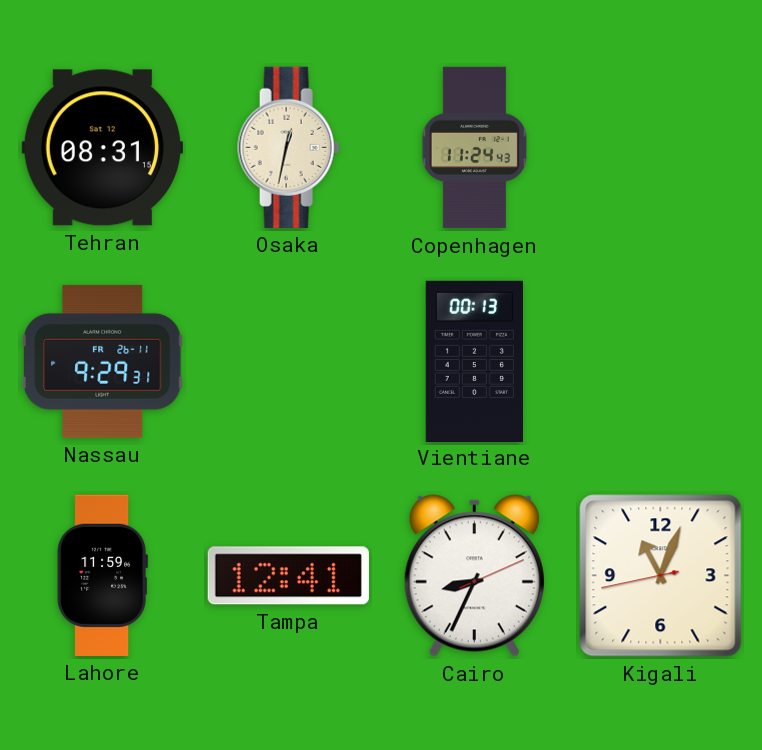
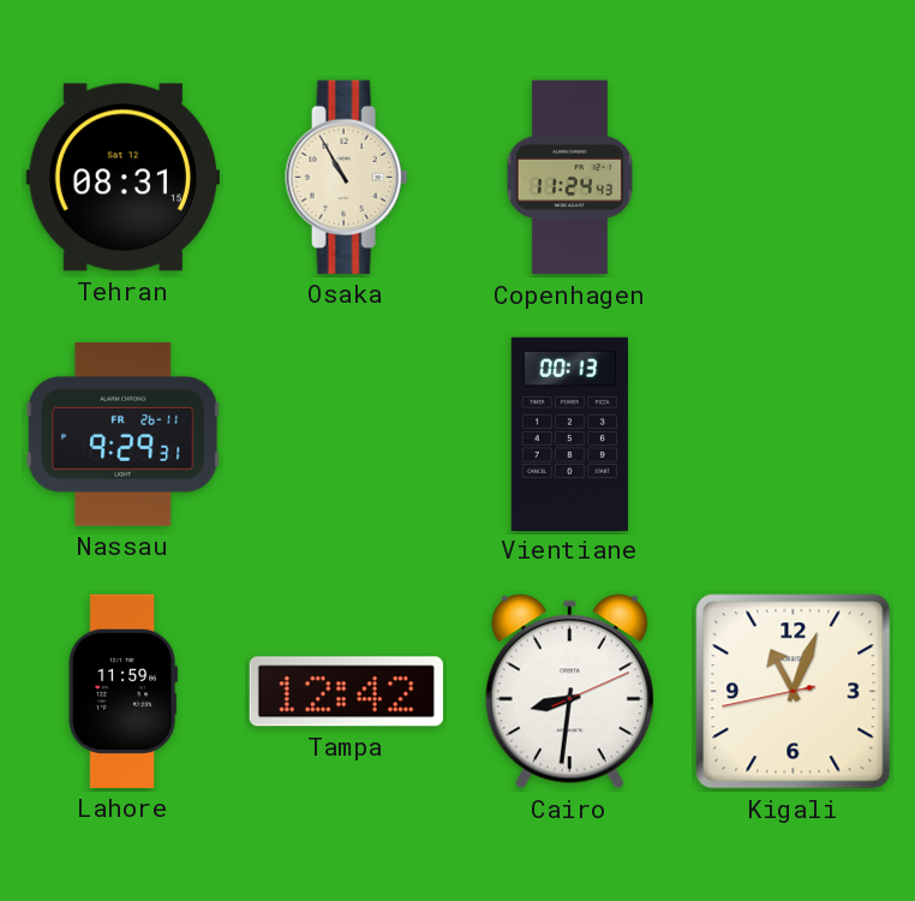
Osaka: 12:32 -> 10:55 (347, 177)
Tampa: 12:41 -> 12:42 (346, 692)
Cairo: 8:34 -> 8:31 (569, 692)
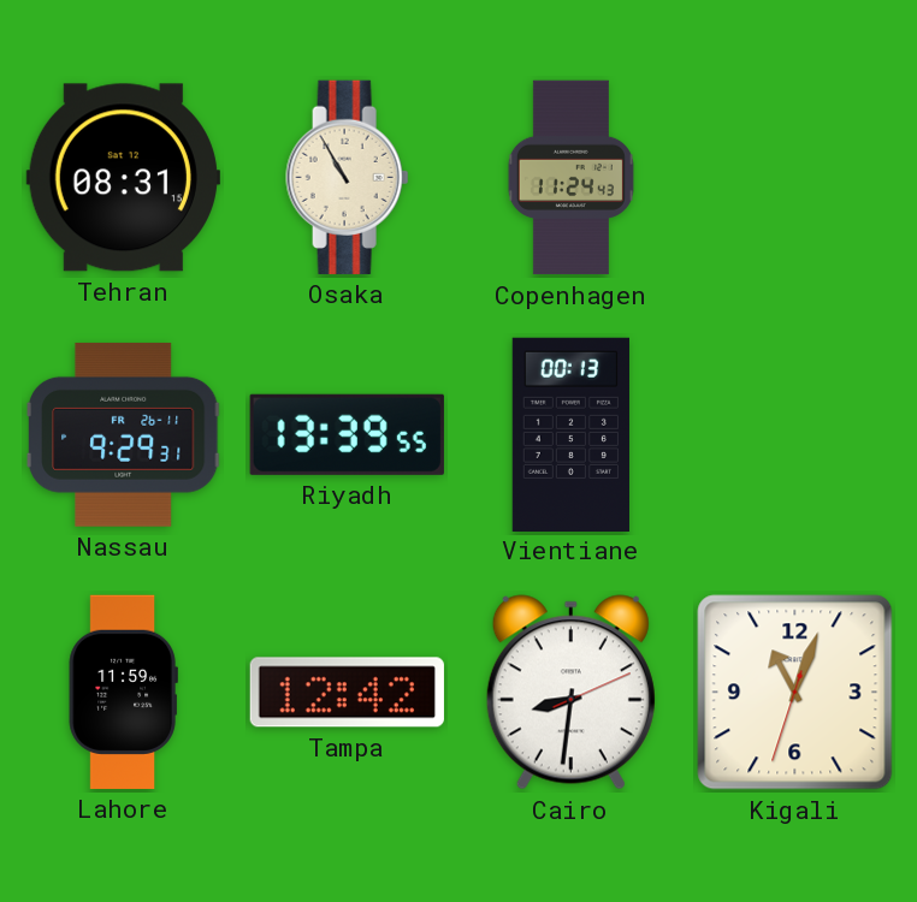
Riyadh: none -> 13:39 (347, 434)
Kigali: 11:03:43 -> 11:03:33 (795, 693)
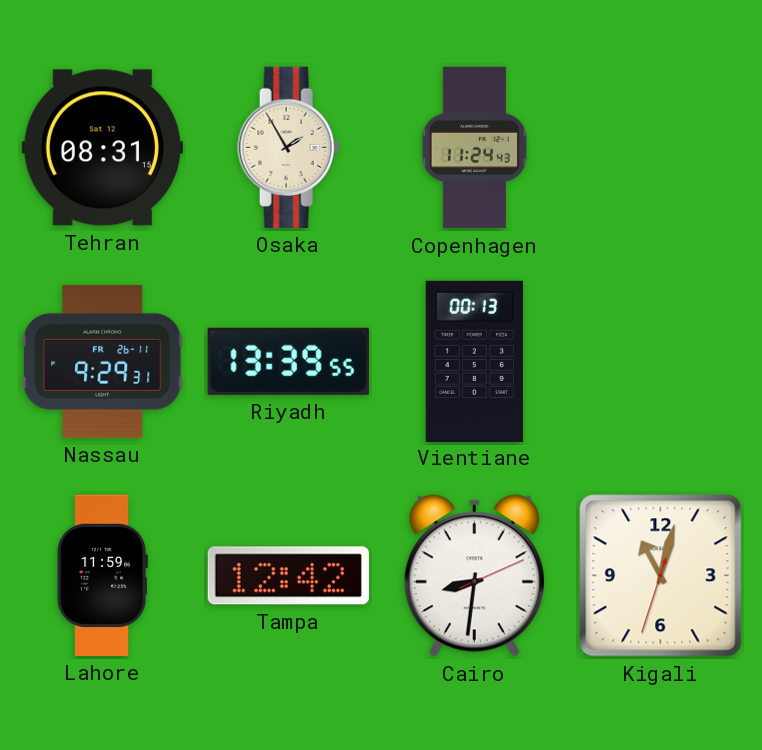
Osaka: 10:55 -> 1:55 (289, 147)
Kigali: 11:03 -> 11:02 (661, 576)
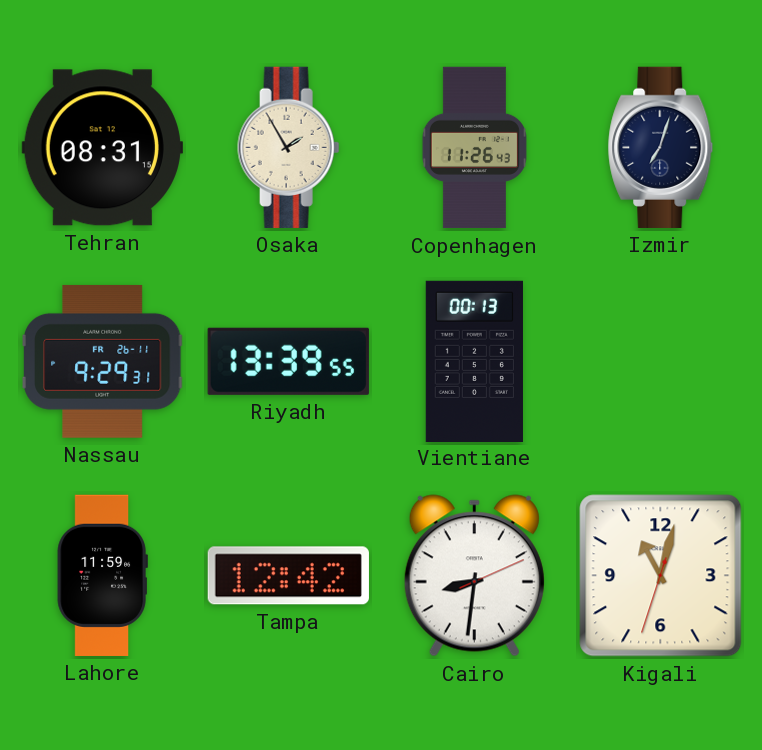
Copenhagen: 11:24 -> 11:26 (474, 148)
Izmir: none -> 7:03 (661, 147)
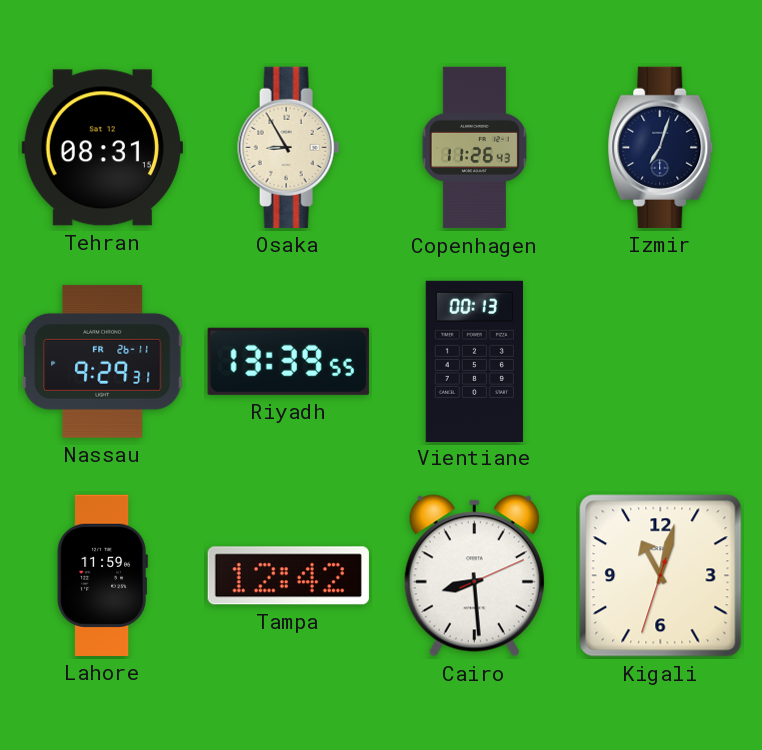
Osaka: 1:55 -> 8:55 (289, 147)
Cairo: 8:31 -> 8:29 (474, 576)
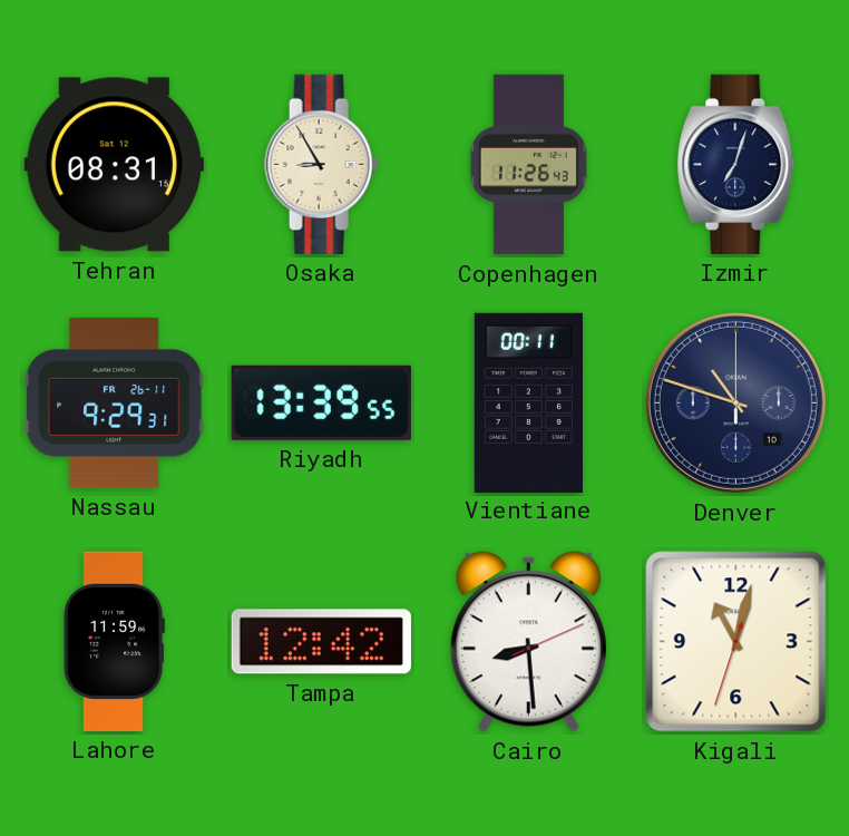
Vientiane: 00:13 -> 00:11 (528, 402)
Denver: none -> 10:48 (735, 402)
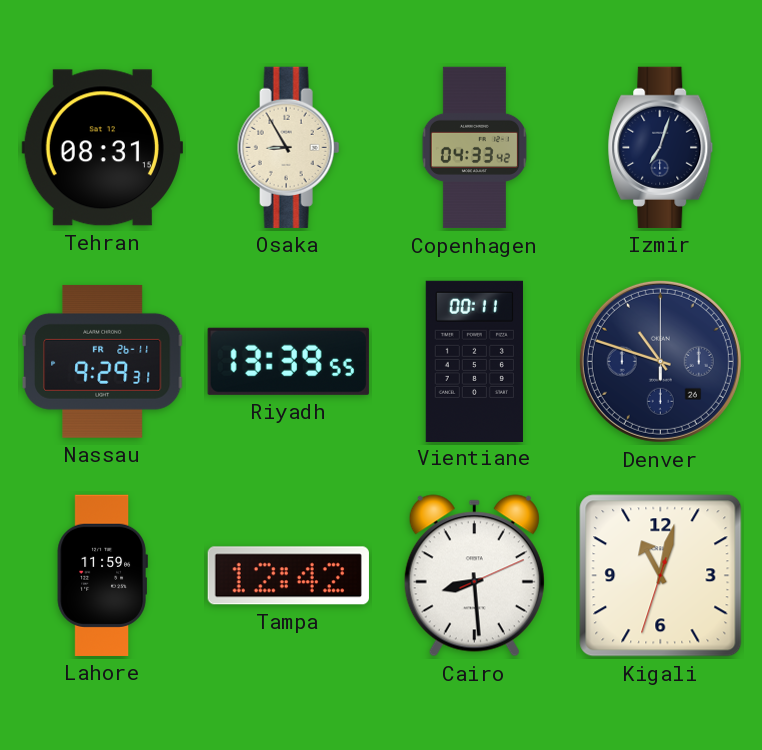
Copenhagen: 11:26 -> 04:33 (474, 148)
Denver date: 10 -> 26 (660, 361)
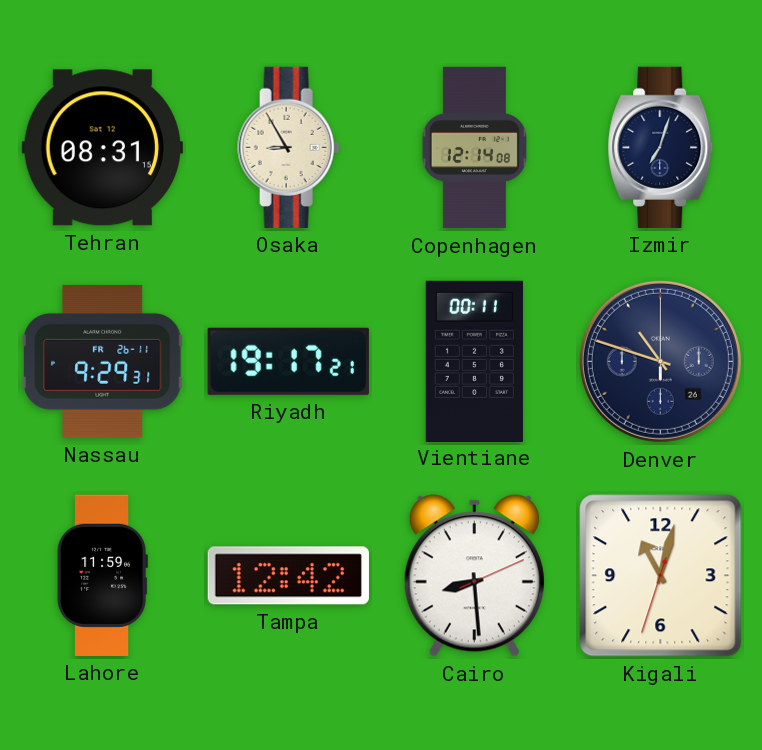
Copenhagen: 04:33 -> 12:14 (474, 148)
Riyadh: 13:39 -> 19:17 (288, 361)
